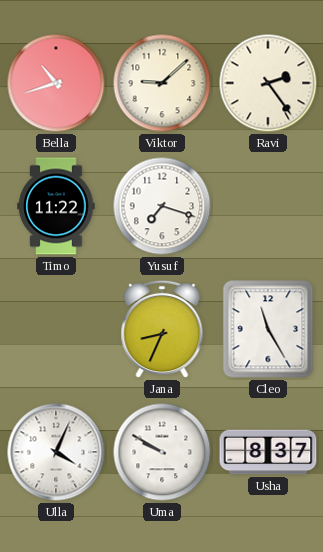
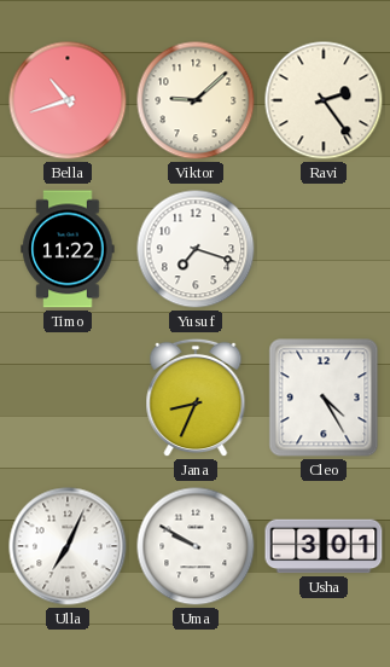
Cleo: 11:25 -> 4:25 (324, 398)
Ulla: 4:04 -> 7:04 (68, 546)
Usha: 8:37 -> 3:01 (324, 546)
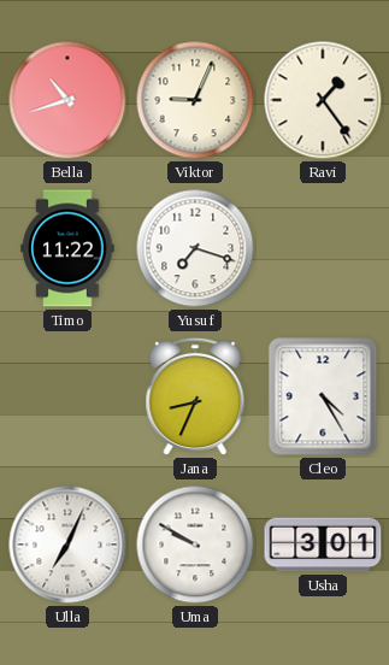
Viktor: 9:08 -> 9:04 (195, 100)
Ravi: 2:24 -> 1:24 (323, 100)
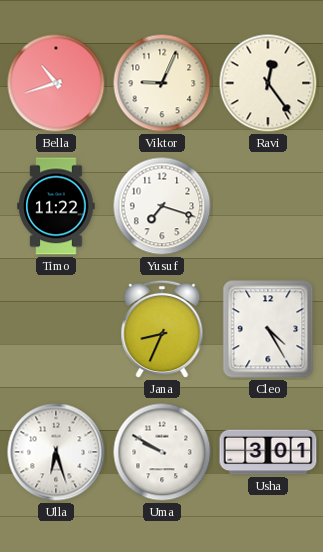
Ravi: 1:24 -> 12:24 (268, 83)
Ulla: 7:04 -> 6:27 (56, 452)
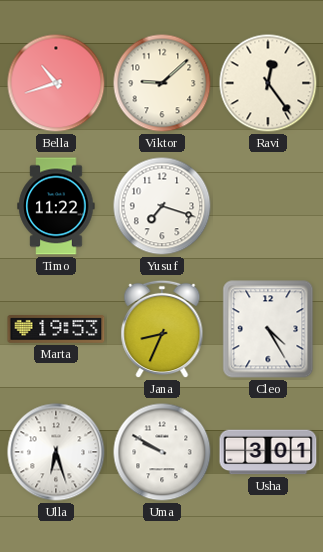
Viktor: 9:04 -> 9:08 (162, 83)
Marta: none -> 19:53 (56, 330)
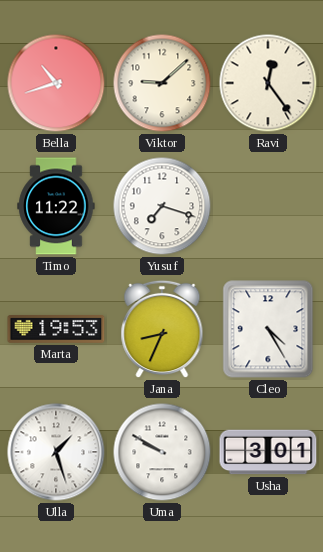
Ulla: 6:27 -> 1:27 (56, 452)
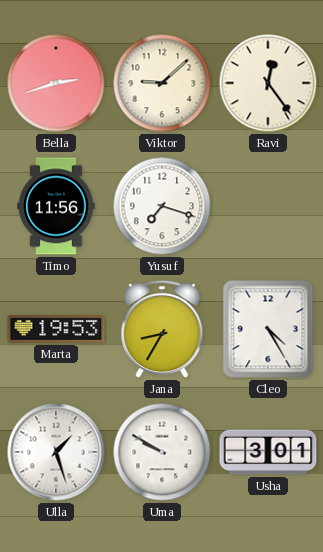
Bella: 10:42 -> 2:42 (56, 83)
Timo: 11:22 -> 11:56 (56, 206)
Jana: 8:34 -> 8:35 (162, 329)
